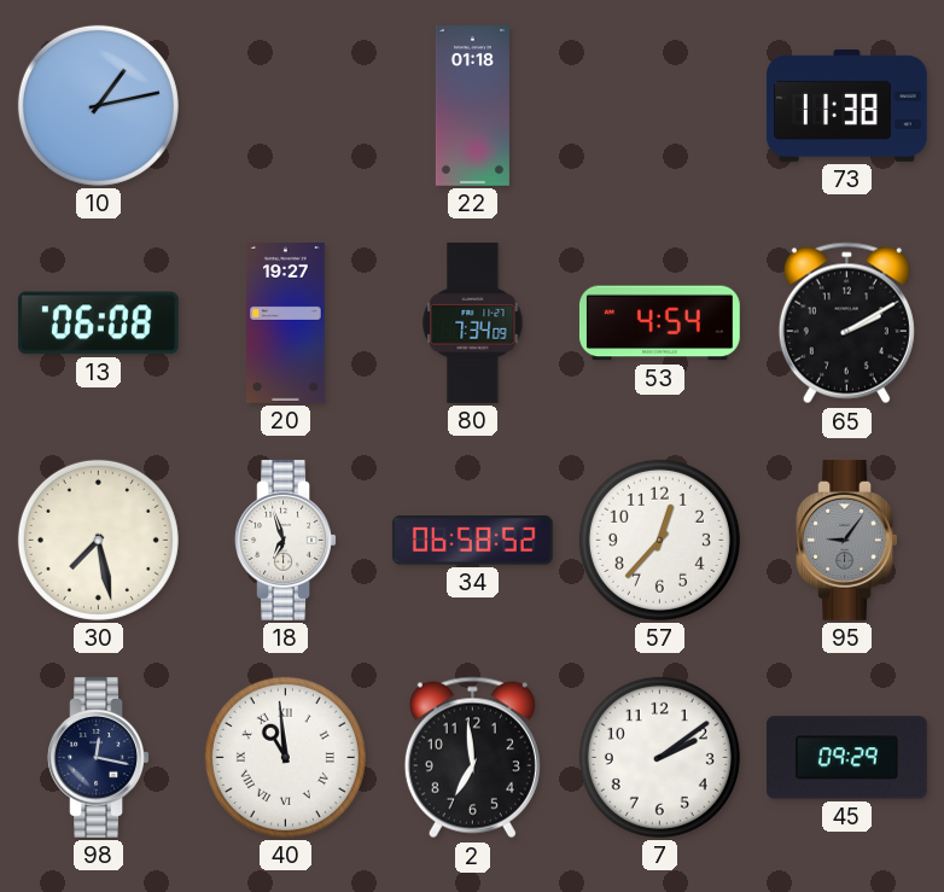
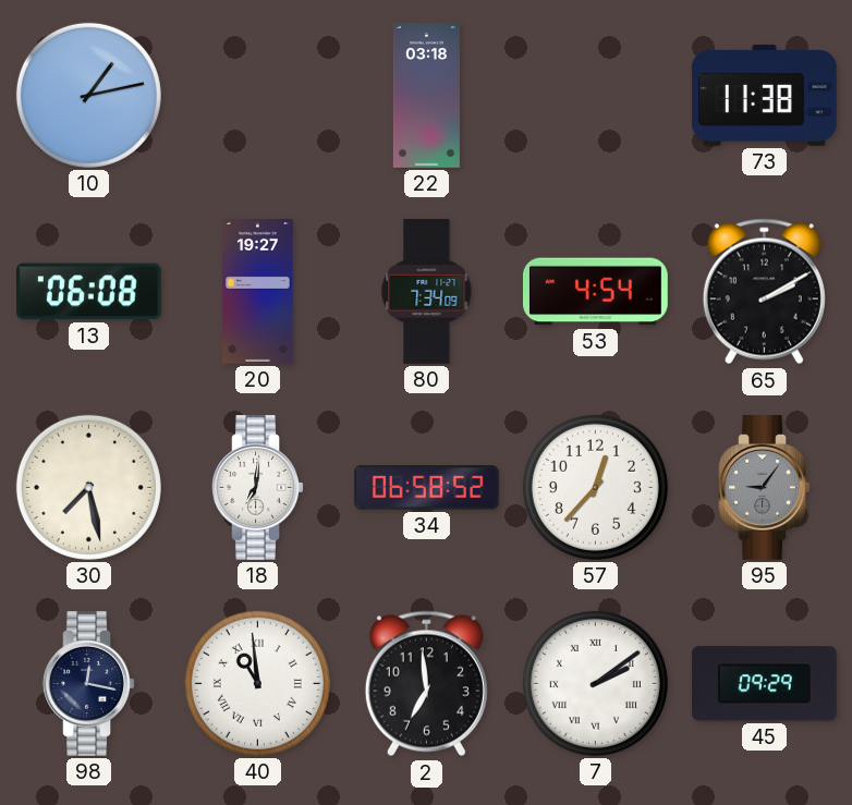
22: 01:18 -> 03:18 (426, 96)
18: 6:57 -> 7:01 (258, 487)
7 numerals: Arabic -> Roman (595, 683)
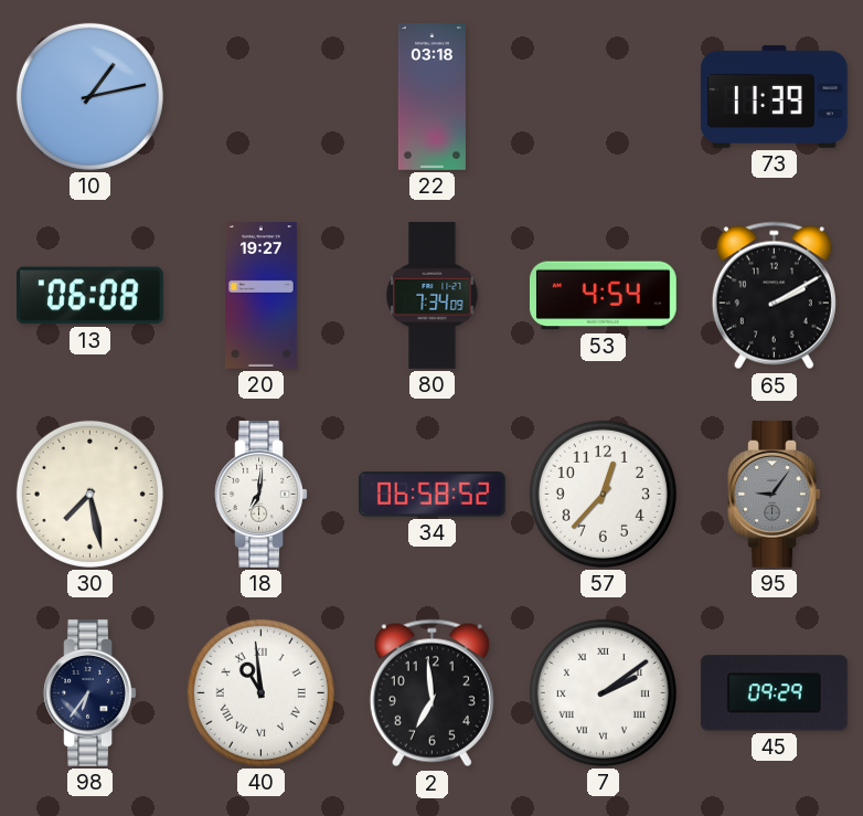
73: 11:38 -> 11:39 (774, 96)
98: 12:17 -> 6:36 (90, 692)
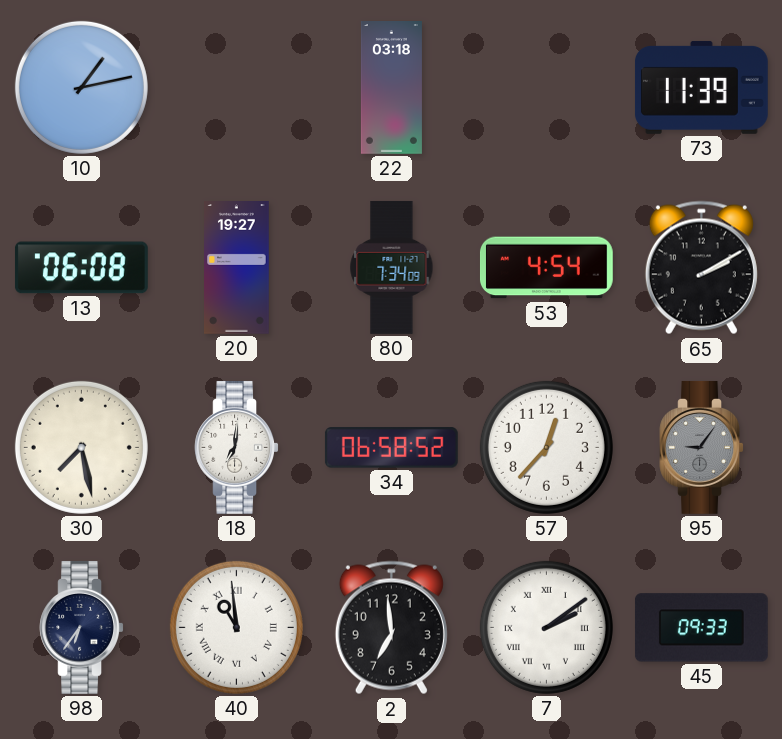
45: 09:29 -> 09:33 (701, 628)
